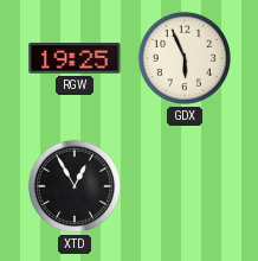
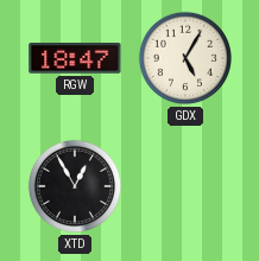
RGW: 19:25 -> 18:47 (75, 59)
GDX: 5:56 -> 5:05 (185, 58)
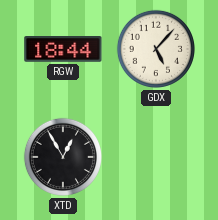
RGW: 18:47 -> 18:44 (63, 50)
GDX: 5:05 -> 5:07 (156, 49)
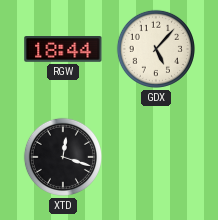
XTD: 12:55 -> 12:18 (63, 157)
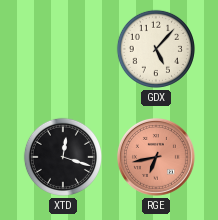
RGW: 18:44 -> none (63, 50)
RGE: none -> 6:43 (156, 157)
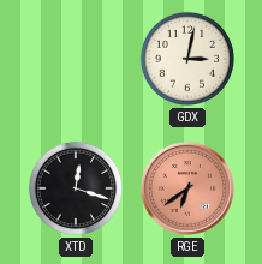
GDX: 5:07 -> 3:02 (187, 59)
RGE: 6:43 -> 6:39 (187, 188)
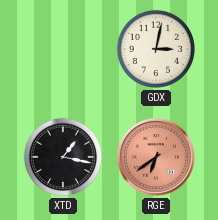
XTD: 12:18 -> 1:17 (63, 157)
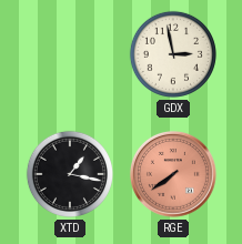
GDX: 3:02 -> 2:58 (173, 54)
RGE: 6:39 -> 7:39 (173, 174)
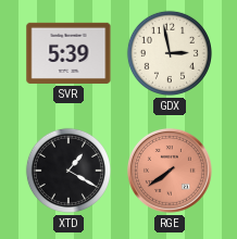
SVR: none -> 5:39 (68, 53)
XTD: 1:17 -> 1:20 (68, 171)
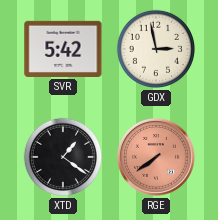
SVR: 5:39 -> 5:42 (63, 49)
XTD: 1:20 -> 1:21 (63, 157)
